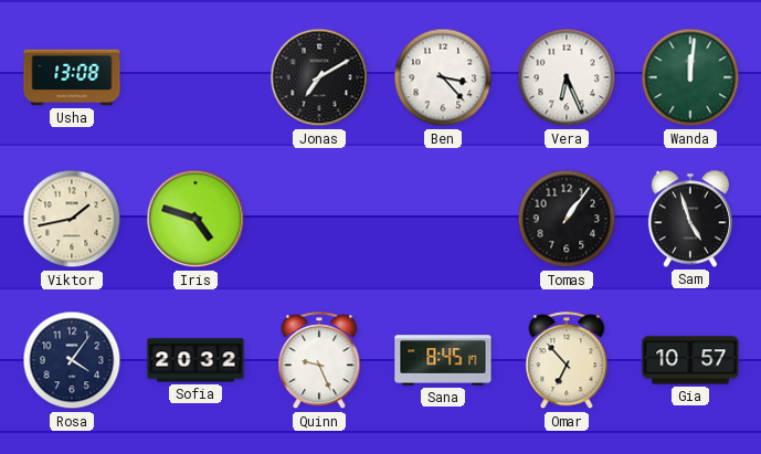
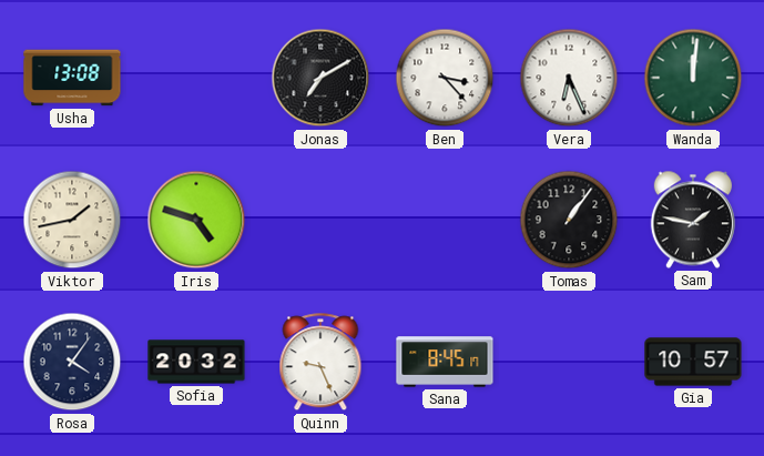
Sam: 4:57 -> 1:47 (693, 220)
Omar: 6:53 -> none (567, 361)
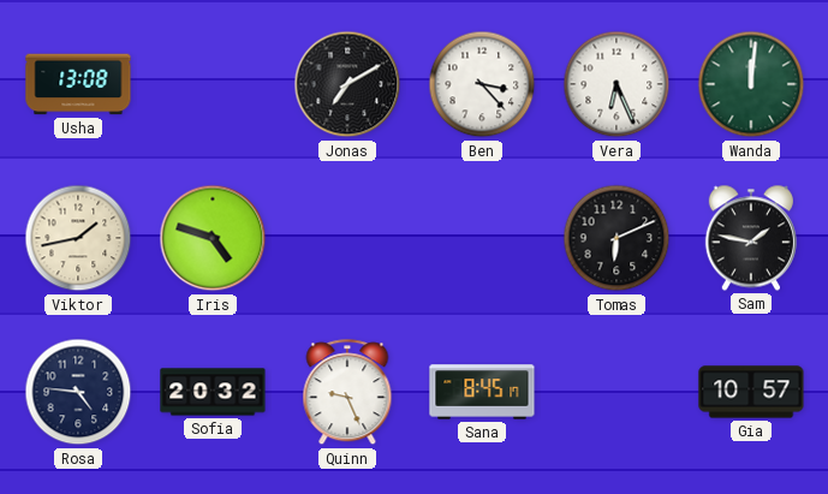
Tomas: 1:06 -> 6:11 (616, 238)
Rosa: 4:06 -> 4:46 (78, 392)
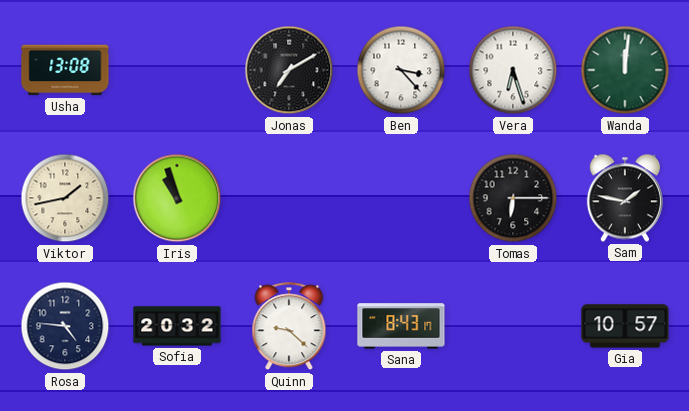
Vera: 6:26 -> 6:27 (513, 70)
Iris: 4:48 -> 10:57 (177, 198)
Tomas: 6:11 -> 6:15 (513, 198)
Quinn: 9:26 -> 9:22 (289, 327)
Sana: 8:45 -> 8:43 (401, 326)
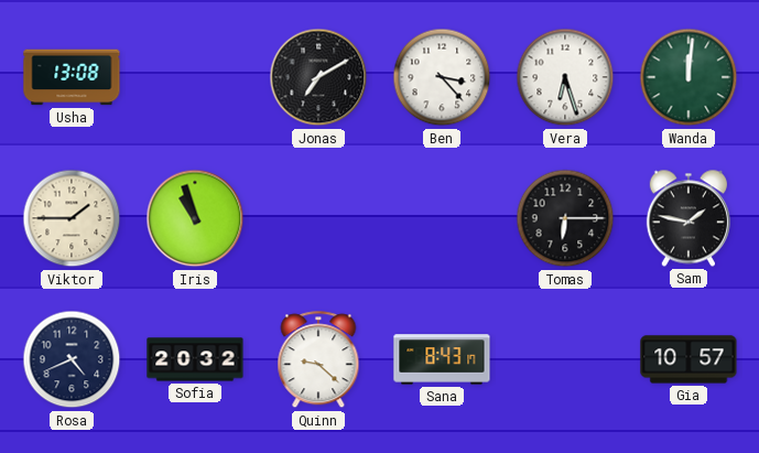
Viktor: 1:43 -> 1:45 (72, 218)
Rosa: 4:46 -> 4:41 (72, 359)
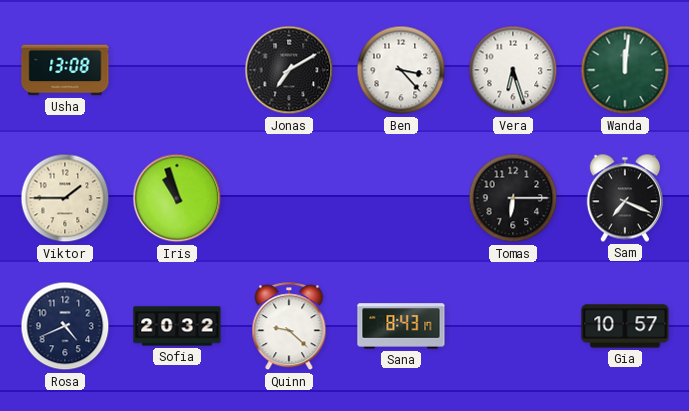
Sam: 1:47 -> 7:19 (625, 198)
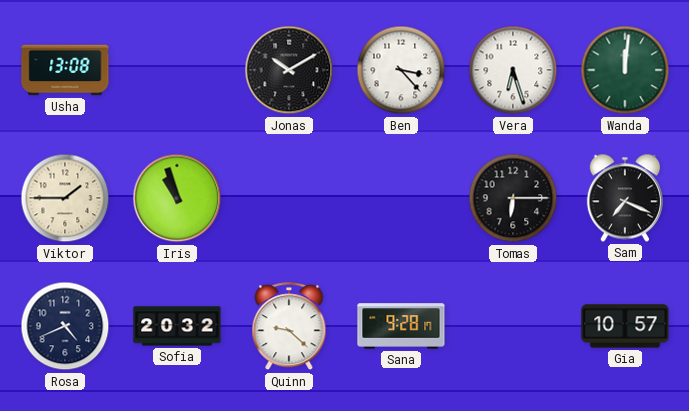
Jonas: 7:10 -> 10:10 (289, 70)
Sana: 8:43 -> 9:28 (401, 326)
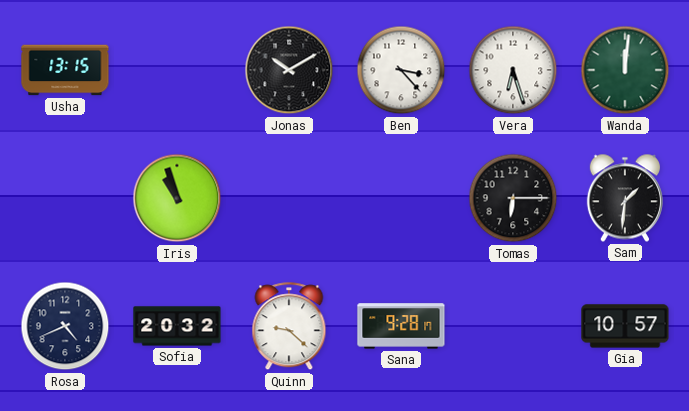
Usha: 13:08 -> 13:15 (65, 70)
Viktor: 1:45 -> none (65, 198)
Sam: 7:19 -> 1:31 (625, 198)
